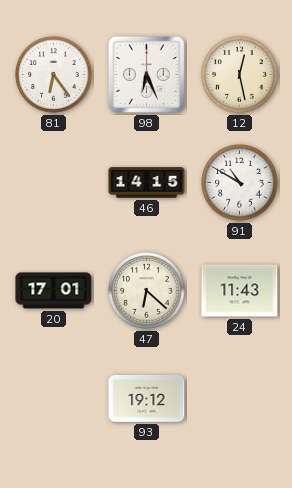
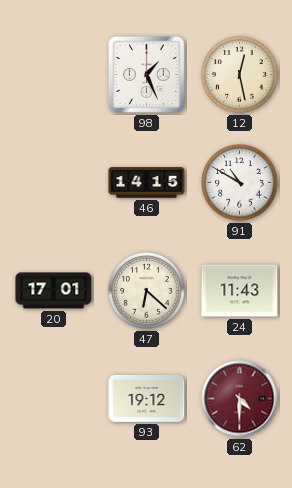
81: 6:24 -> none (54, 75)
98: 6:26 -> 1:26 (146, 74)
62: none -> 4:30 (240, 399)
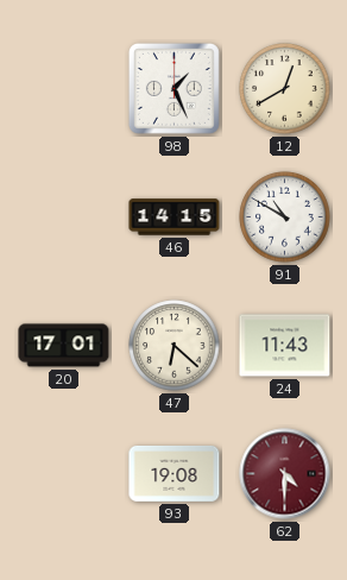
12: 12:28 -> 12:40 (285, 89)
93: 19:12 -> 19:08 (175, 473)
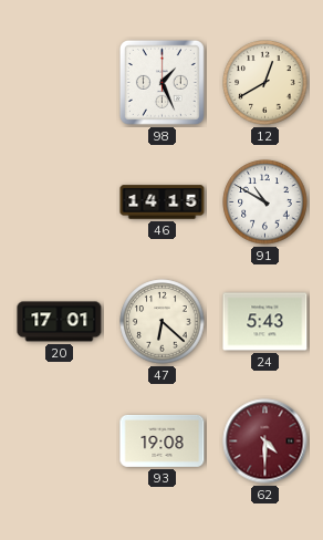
24: 11:43 -> 5:43 (265, 322)
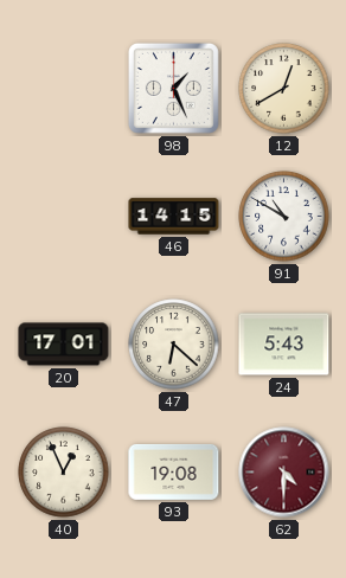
40: none -> 12:56 (64, 473)
